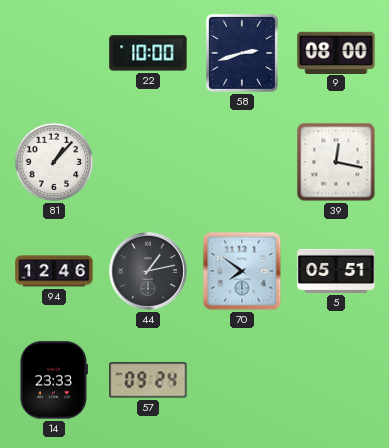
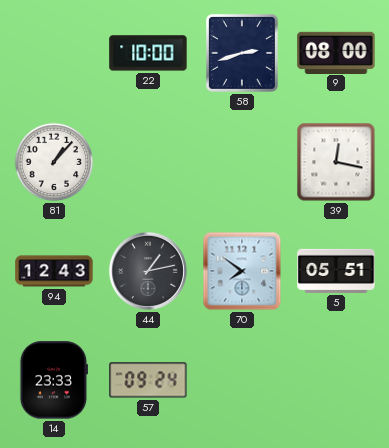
94: 12:46 -> 12:43 (54, 271)
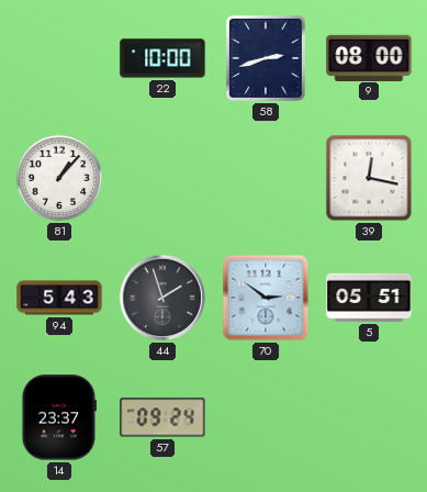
94: 12:43 -> 5:43 (59, 298)
44: 1:13 -> 1:57 (162, 298)
70: 7:51 -> 2:51 (266, 298)
14: 23:33 -> 23:37 (59, 417)
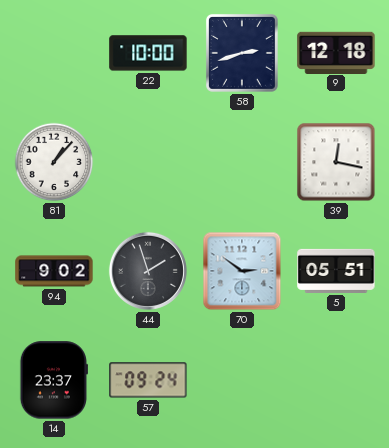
9: 08:00 -> 12:18 (336, 52)
94: 5:43 -> 9:02 (54, 271)
